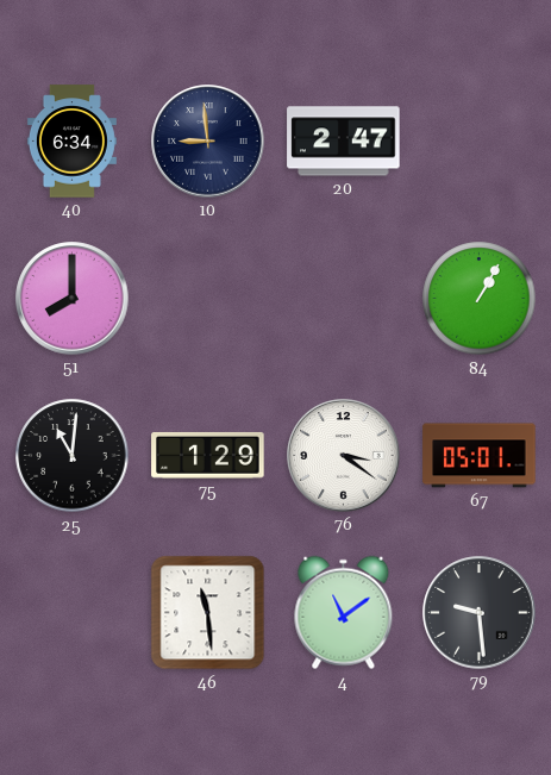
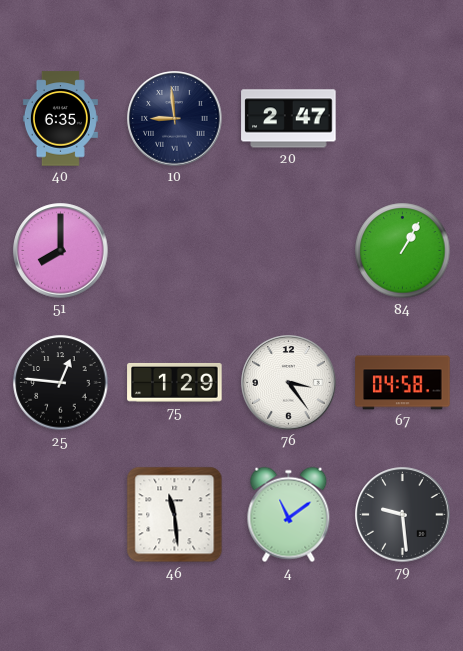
40: 6:34 -> 6:35 (60, 119)
25: 11:01 -> 12:46 (61, 383)
76: 3:21 -> 3:24 (289, 383)
67: 05:01 -> 04:58 (403, 383)
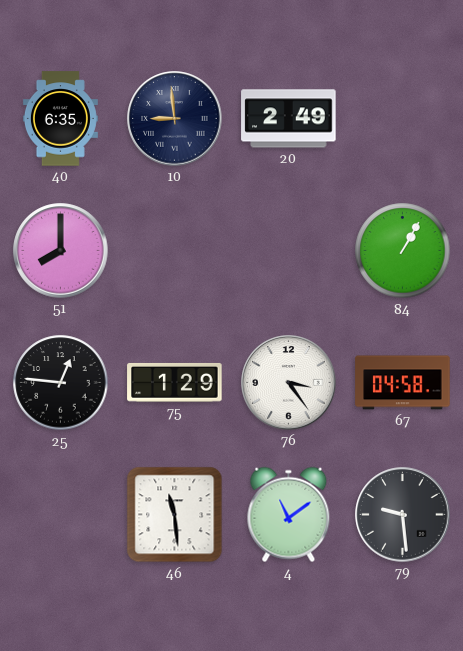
20: 2:47 -> 2:49 (289, 119)
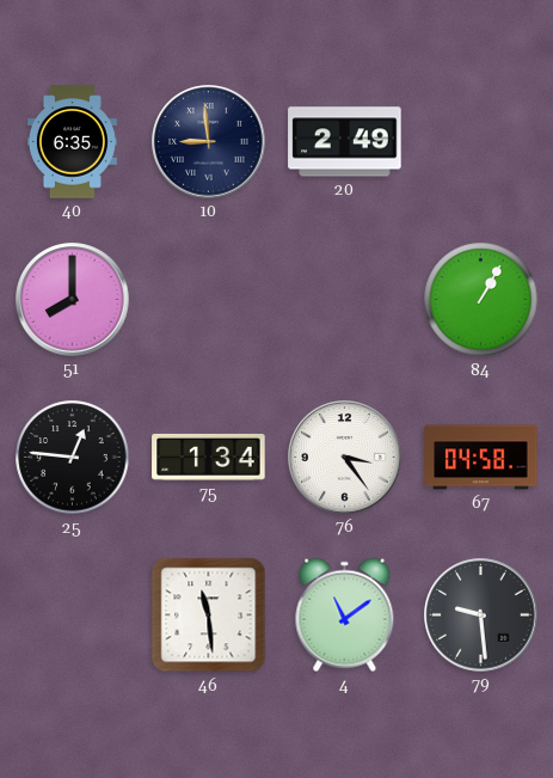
75: 1:29 -> 1:34 (209, 458)
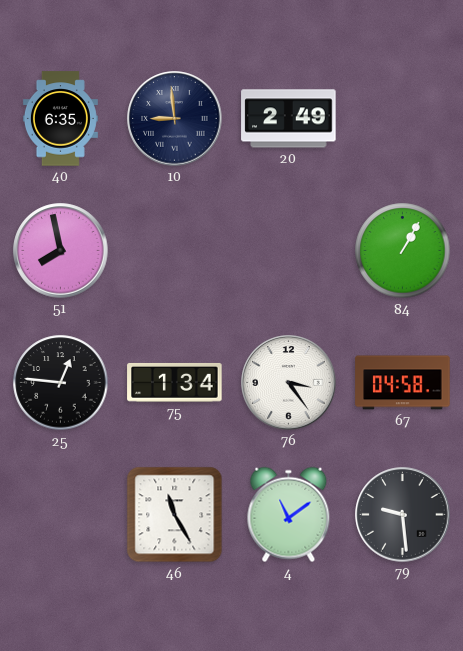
51: 8:00 -> 7:58 (61, 251)
46: 11:29 -> 11:25 (175, 515)
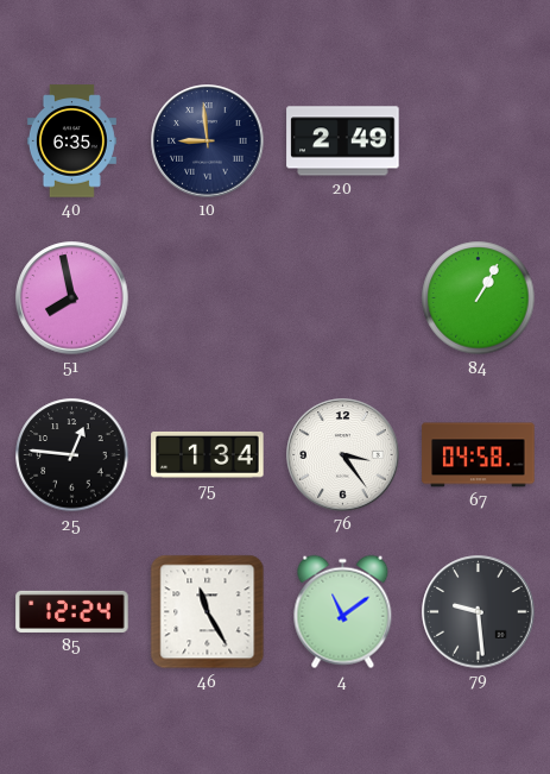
85: none -> 12:24 (72, 611)
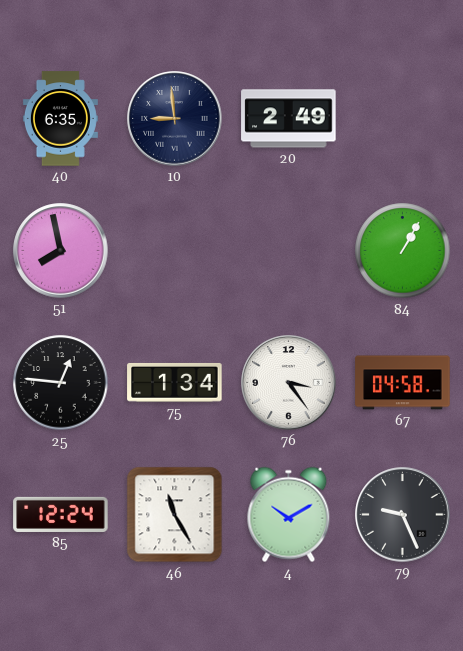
4: 11:09 -> 10:10 (289, 515)
79: 9:29 -> 9:26 (403, 515)
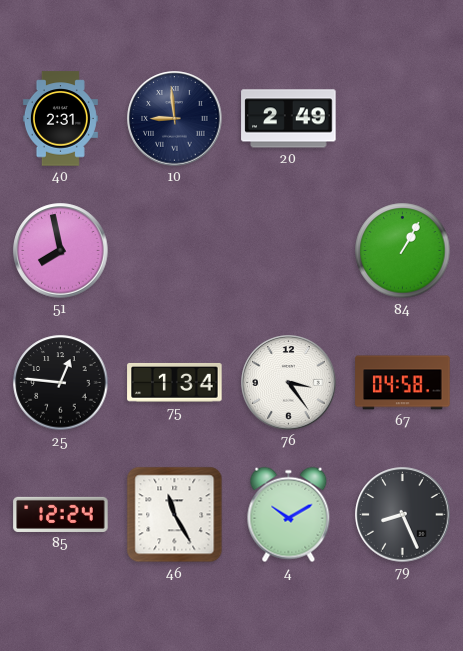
40: 6:35 -> 2:31 (60, 119)
79: 9:26 -> 8:26 (403, 515)
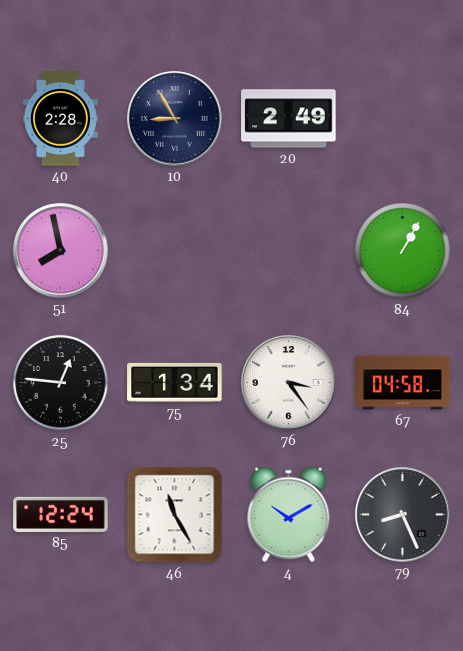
40: 2:31 -> 2:28 (60, 119)
10: 8:59 -> 8:55 (175, 119)
